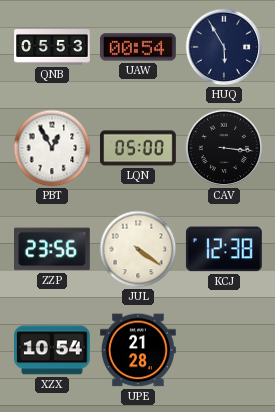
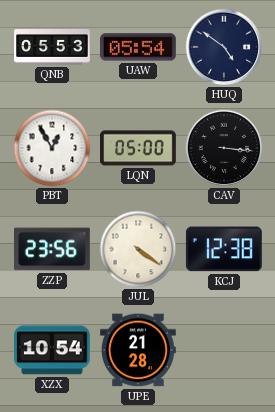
UAW: 00:54 -> 05:54 (139, 47)
HUQ: 5:55 -> 4:51 (224, 47)
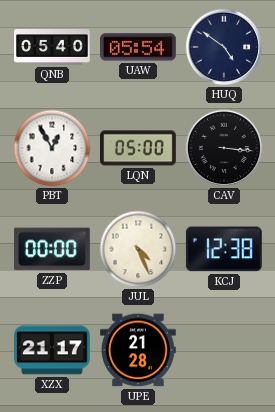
QNB: 05:53 -> 05:40 (52, 48)
ZZP: 23:56 -> 00:00 (53, 249)
JUL: 4:21 -> 4:26 (138, 249)
XZX: 10:54 -> 21:17 (53, 350)
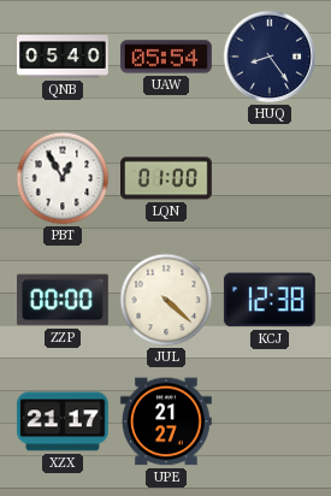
HUQ: 4:51 -> 8:24 (270, 57)
LQN: 05:00 -> 01:00 (167, 178)
CAV: 3:16 -> none (224, 148)
JUL: 4:26 -> 4:22 (166, 300)
UPE: 21:28 -> 21:27 (167, 421)
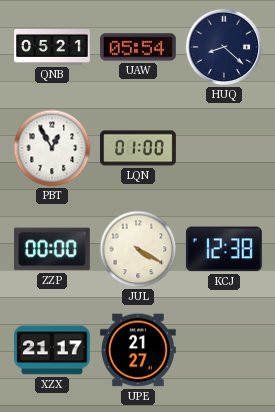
QNB: 05:40 -> 05:21 (52, 48)
HUQ: 8:24 -> 8:22 (224, 47)
JUL: 4:22 -> 4:20 (138, 249)
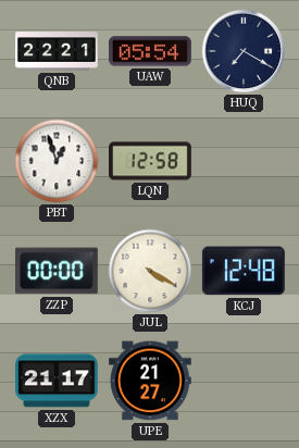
QNB: 05:21 -> 22:21 (57, 52)
HUQ: 8:22 -> 7:20 (244, 51)
PBT: 12:55 -> 12:57 (57, 161)
LQN: 01:00 -> 12:58 (151, 161)
KCJ: 12:38 -> 12:48 (244, 271)
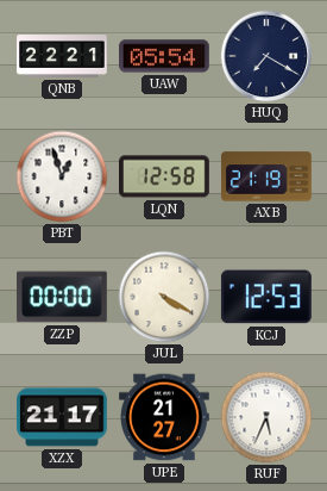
AXB: none -> 21:19 (268, 176)
KCJ: 12:48 -> 12:53 (266, 297)
RUF: none -> 5:34 (266, 417)
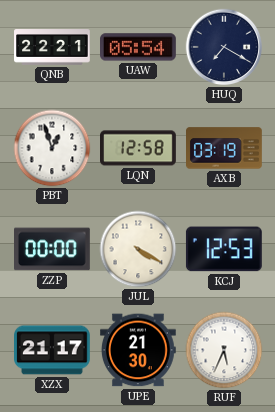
AXB: 21:19 -> 03:19 (225, 148)
UPE: 21:27 -> 21:30 (139, 350)
